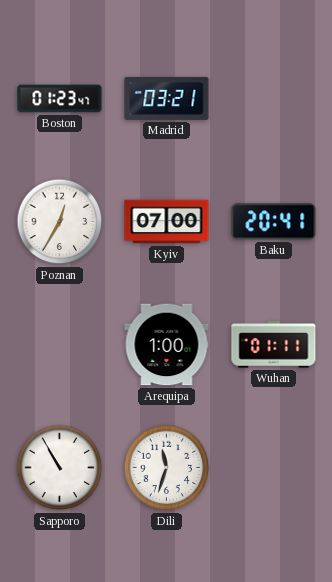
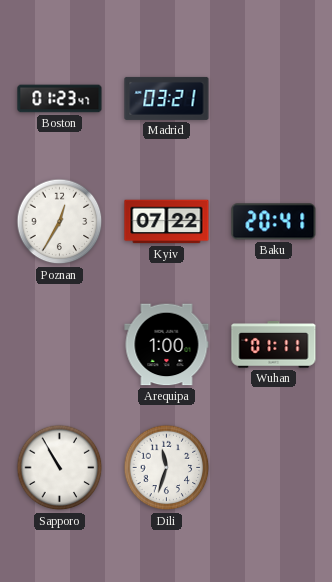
Kyiv: 07:00 -> 07:22 (167, 222)
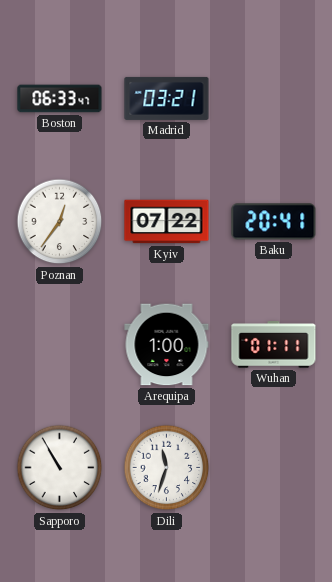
Boston: 01:23 -> 06:33 (60, 99)
Poznan: 12:35 -> 12:36 (60, 222)
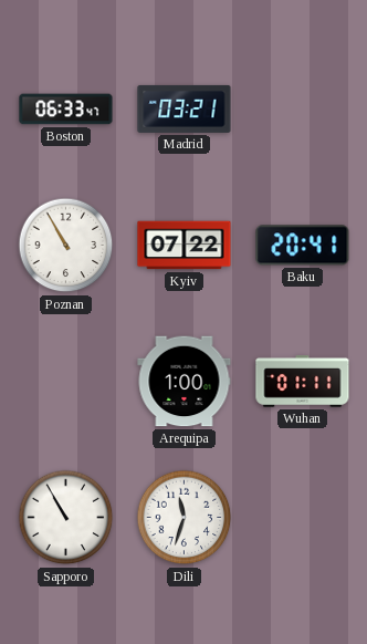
Poznan: 12:36 -> 10:55 (66, 246)
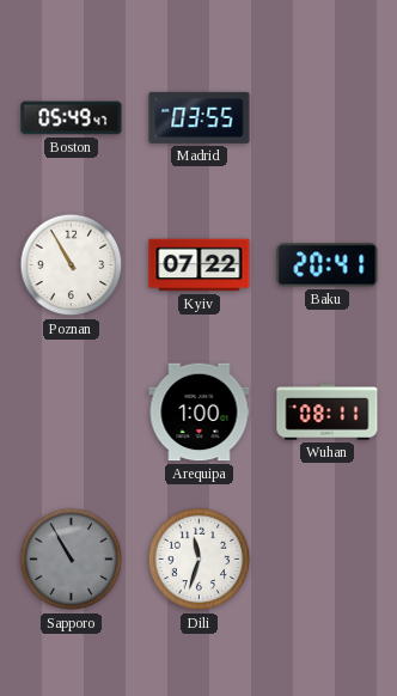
Boston: 06:33 -> 05:49 (72, 118)
Madrid: 03:21 -> 03:55 (200, 117)
Wuhan: 01:11 -> 08:11 (328, 413)
Sapporo dial: white -> grey (72, 560)
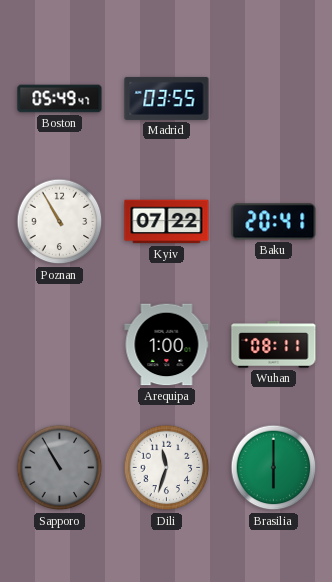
Brasilia: none -> 6:00 (274, 468)
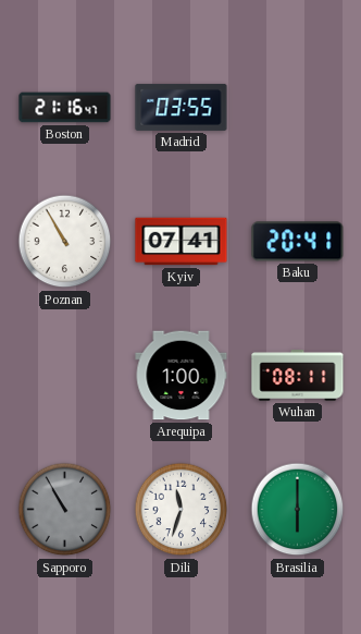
Boston: 05:49 -> 21:16 (65, 108)
Kyiv: 07:22 -> 07:41 (182, 242)
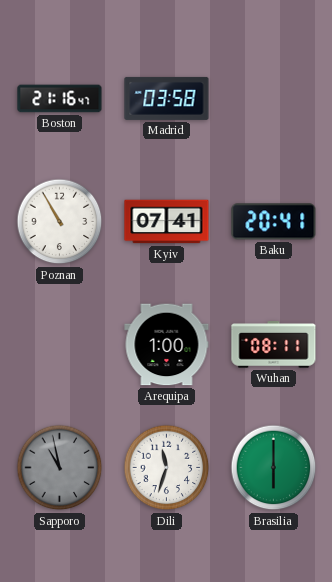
Madrid: 03:55 -> 03:58 (167, 98)
Sapporo: 10:55 -> 10:58 (60, 468)
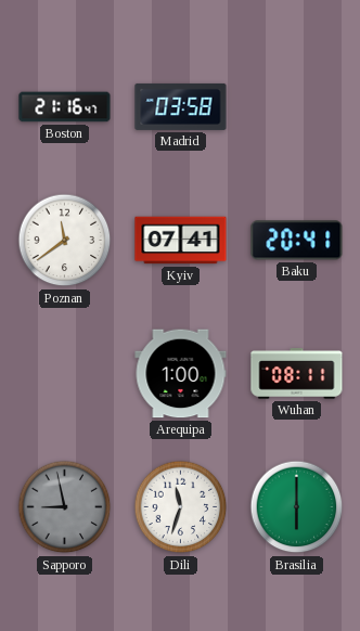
Poznan: 10:55 -> 11:39 (65, 241)
Sapporo: 10:58 -> 8:58 (65, 507)
